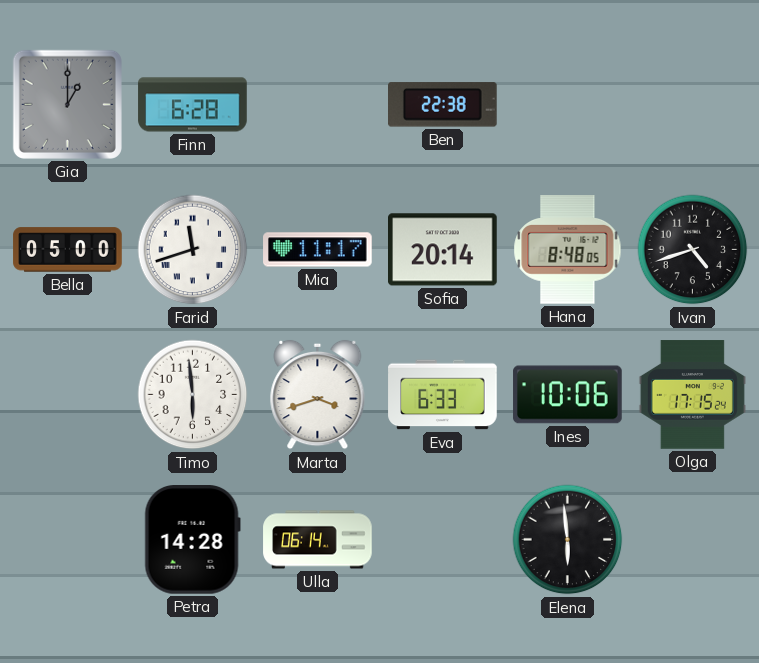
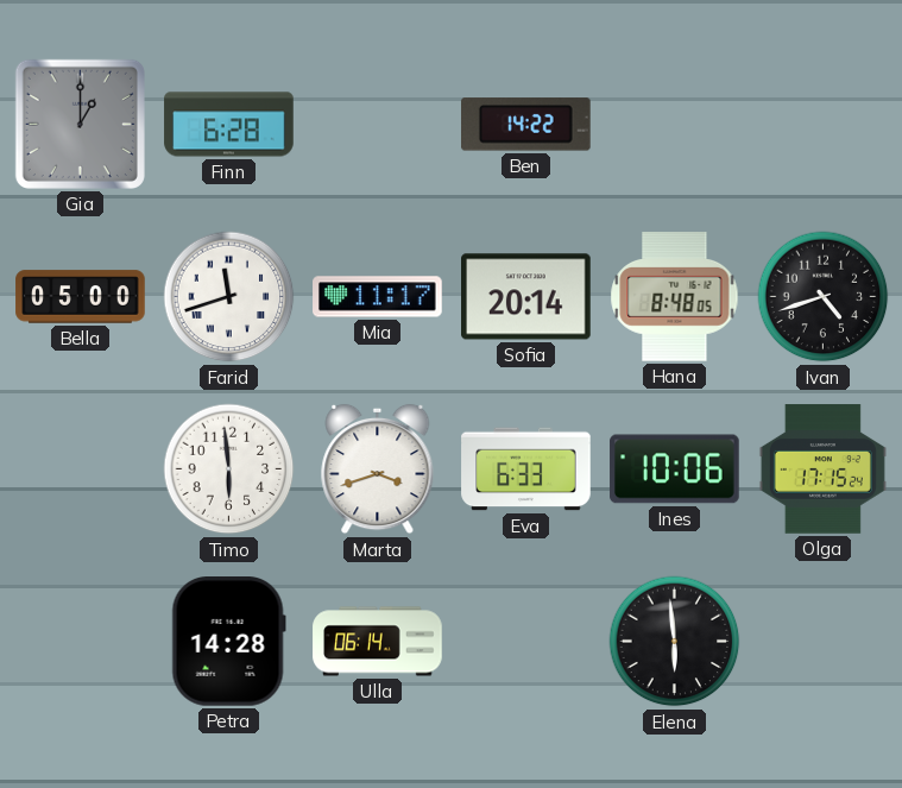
Ben: 22:38 -> 14:22 (526, 125)
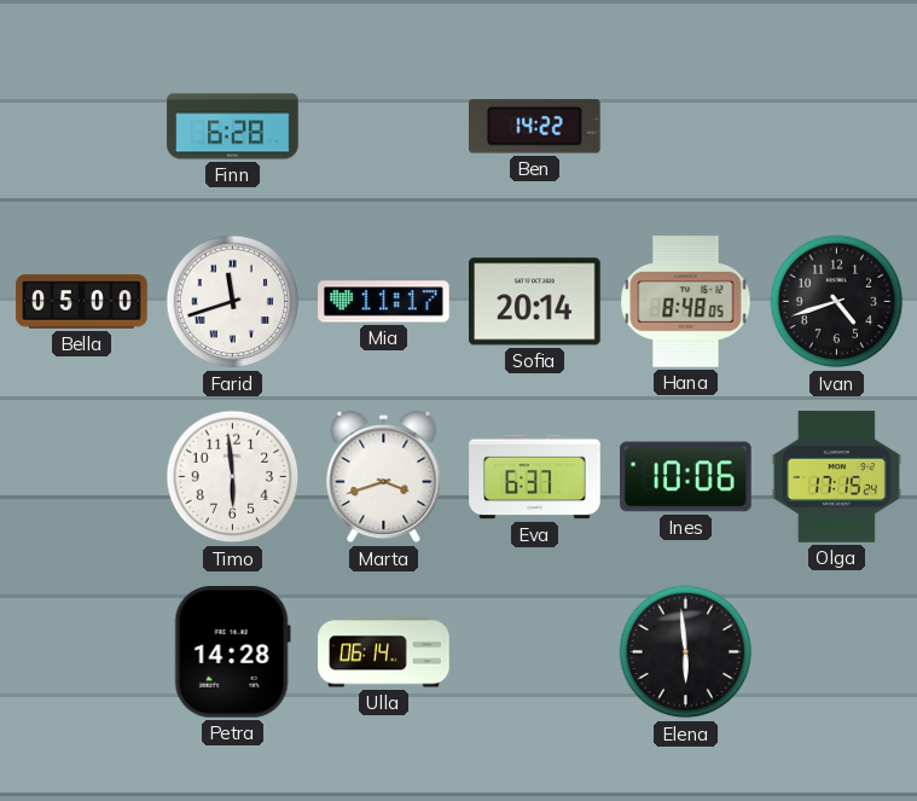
Gia: 1:00 -> none (80, 124)
Eva: 6:33 -> 6:37 (535, 477)
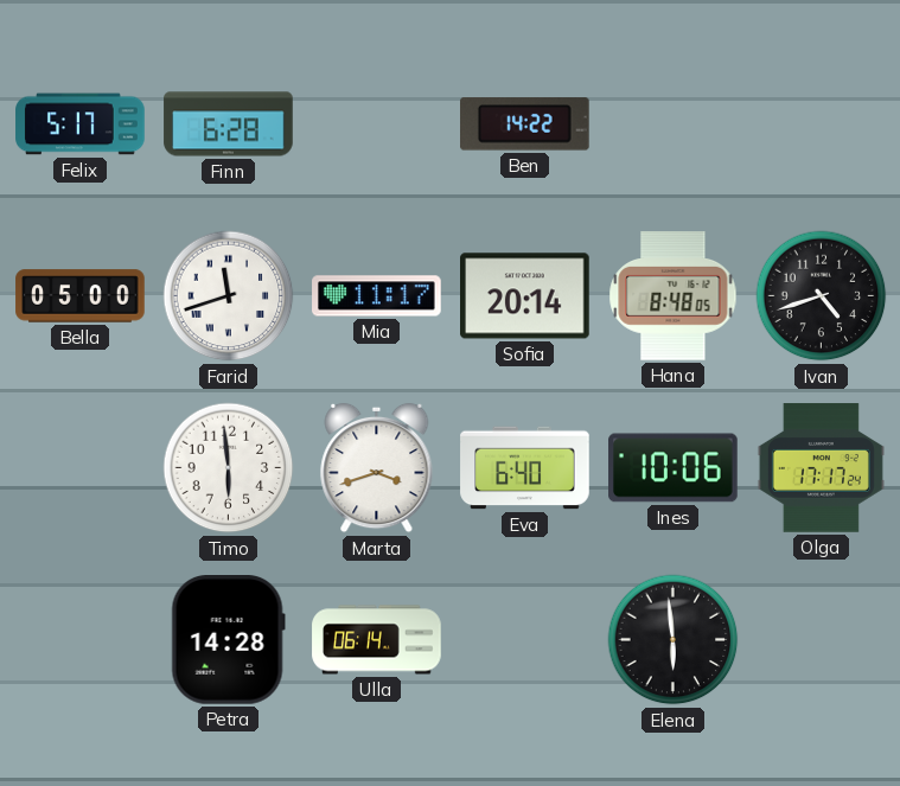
Felix: none -> 5:17 (81, 124)
Eva: 6:37 -> 6:40 (525, 468)
Olga: 17:15 -> 17:17 (821, 468)
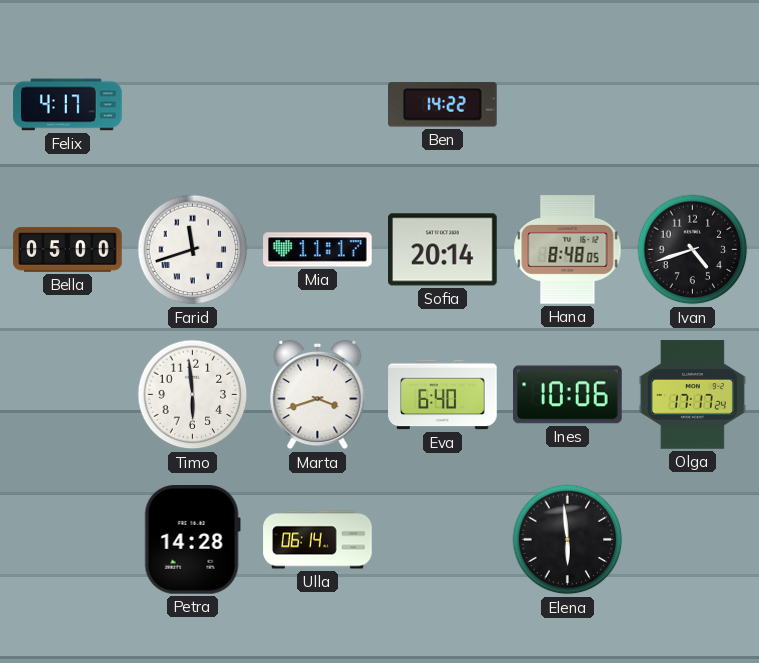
Felix: 5:17 -> 4:17 (68, 105)
Finn: 6:28 -> none (229, 124)
